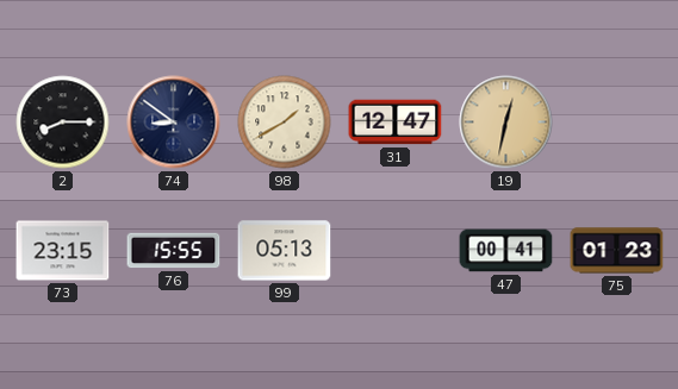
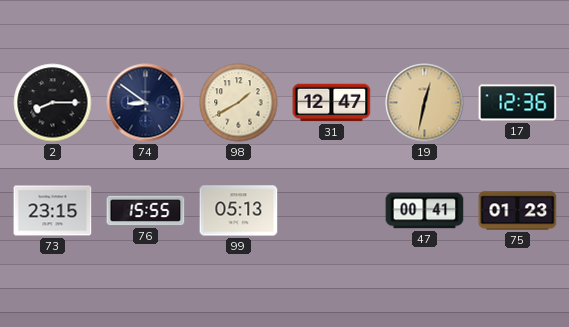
17: none -> 12:36 (518, 103)
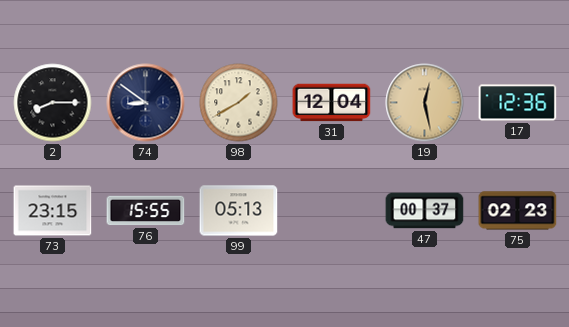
31: 12:47 -> 12:04 (332, 103)
19: 12:32 -> 12:28 (425, 103)
47: 00:41 -> 00:37 (425, 211)
75: 01:23 -> 02:23 (518, 211)
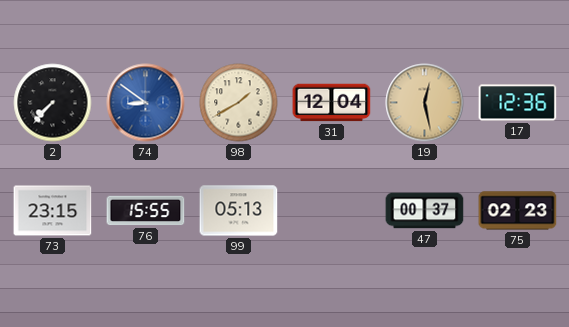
2: 8:15 -> 7:37 (53, 103)
74 dial: navy -> blue (146, 103)
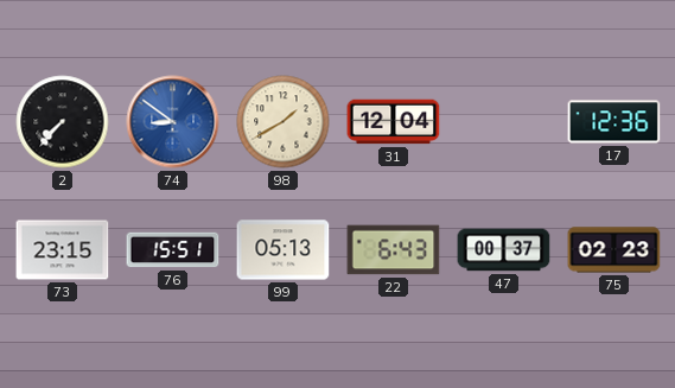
19: 12:28 -> none (425, 103)
76: 15:55 -> 15:51 (173, 250)
22: none -> 6:43 (394, 250)
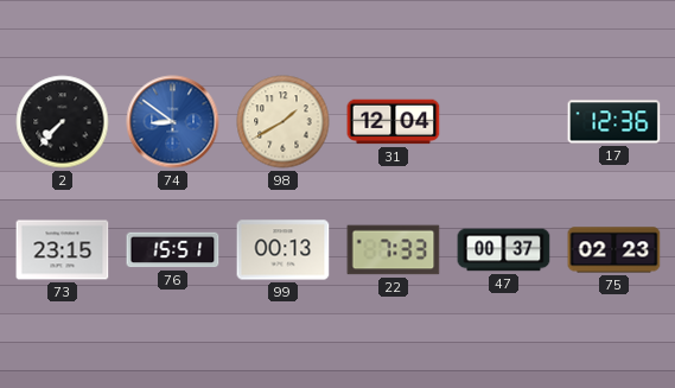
99: 05:13 -> 00:13 (284, 250)
22: 6:43 -> 7:33 (394, 250)
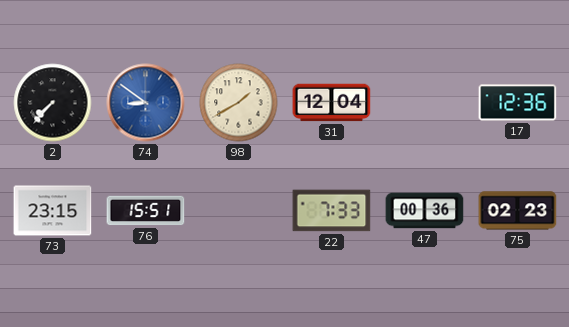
99: 00:13 -> none (284, 250)
47: 00:37 -> 00:36 (425, 211)
